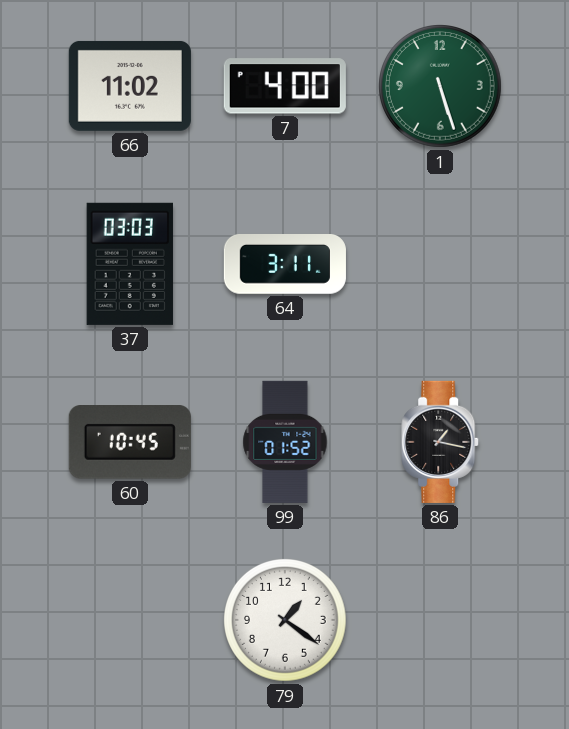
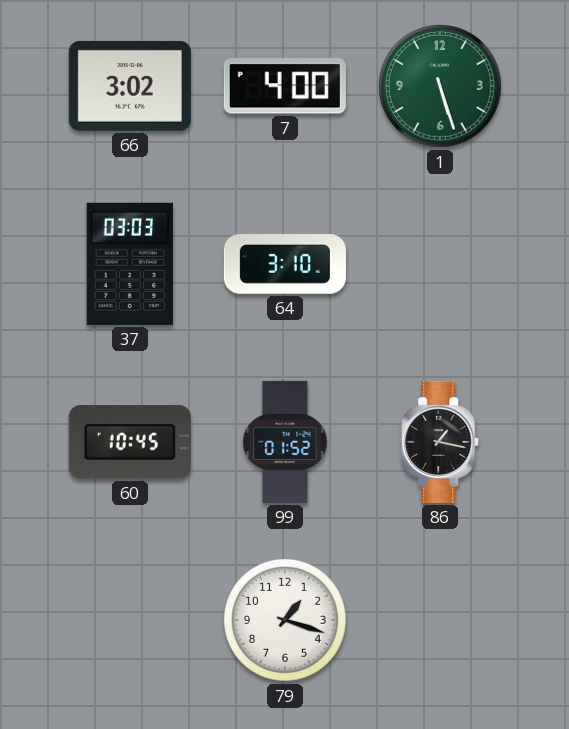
66: 11:02 -> 3:02 (130, 86)
64: 3:11 -> 3:10 (285, 265)
79: 1:21 -> 1:18 (286, 621)
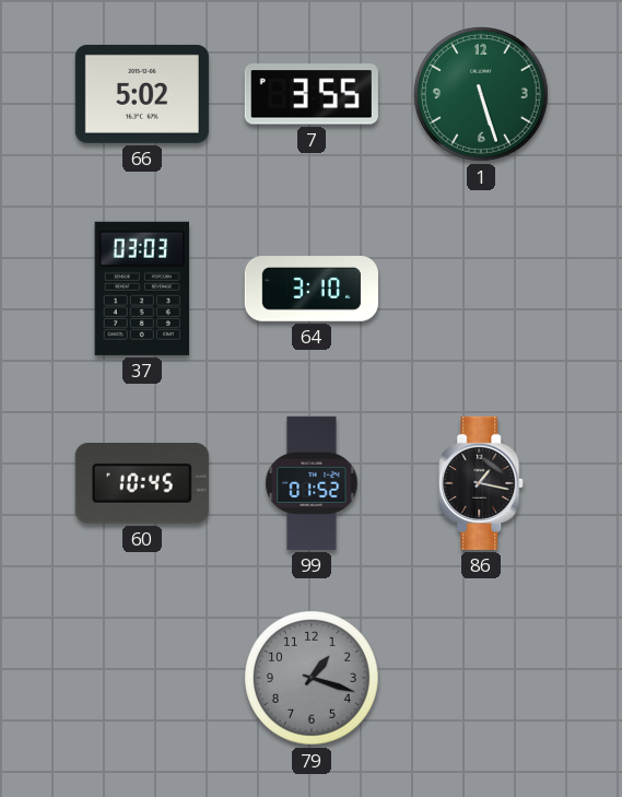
66: 3:02 -> 5:02 (142, 94)
7: 4:00 -> 3:55 (312, 94)
79 dial: white -> grey (313, 679)
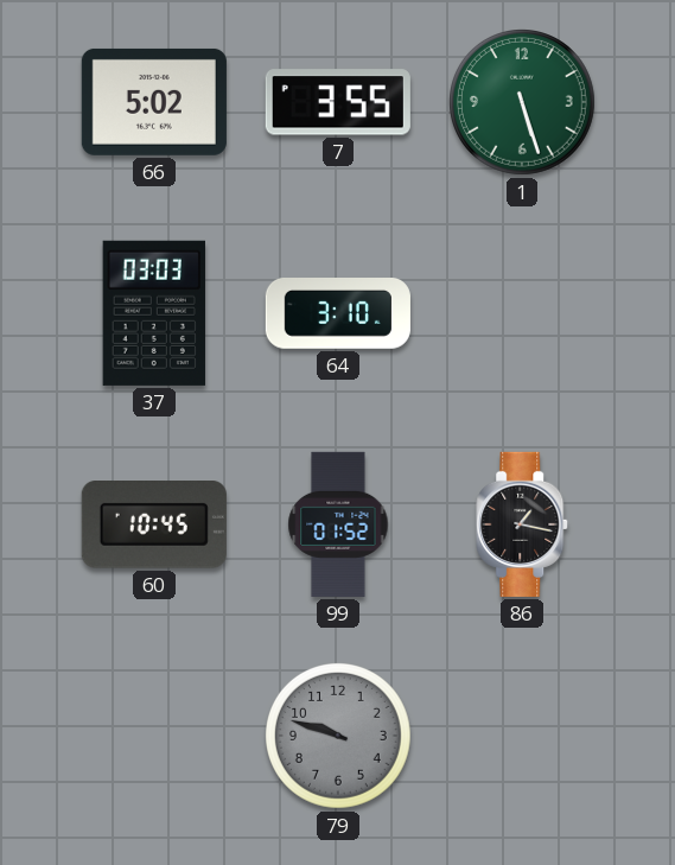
79: 1:18 -> 9:48 (339, 737)
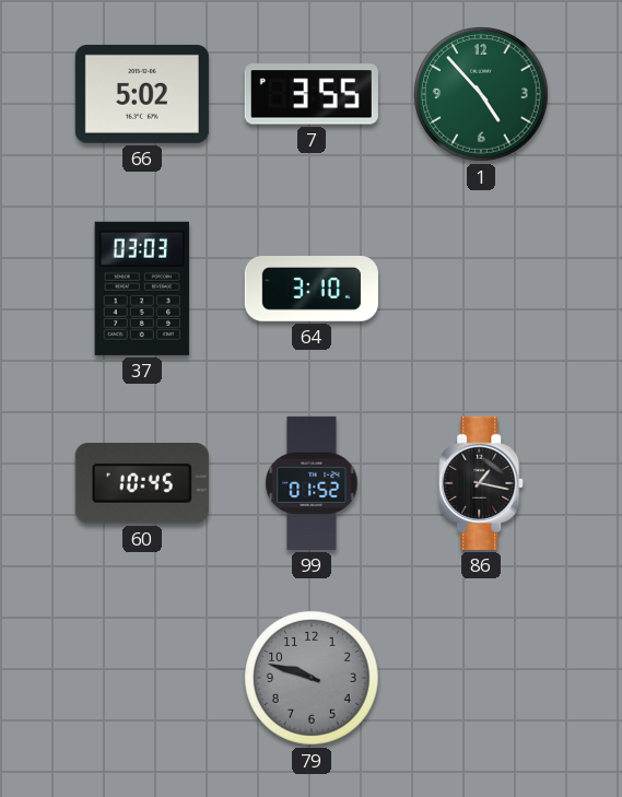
1: 5:27 -> 4:53 (482, 95)
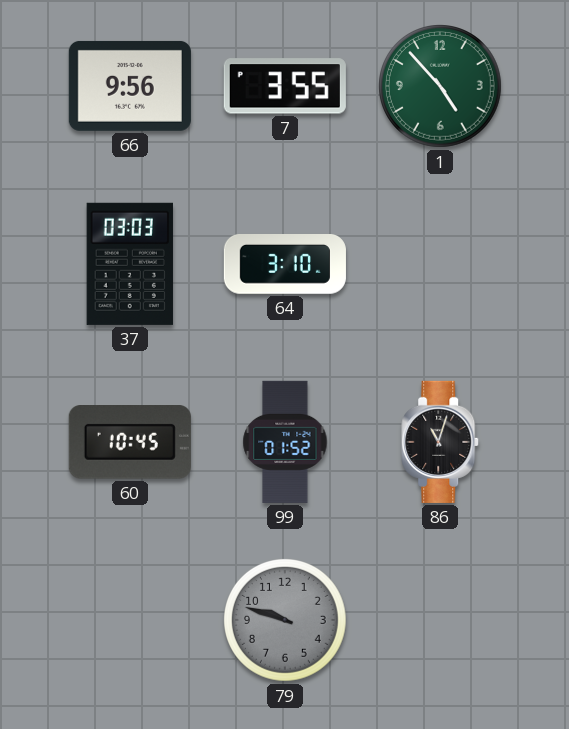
66: 5:02 -> 9:56 (130, 86)
86: 1:17 -> 11:03 (441, 442)
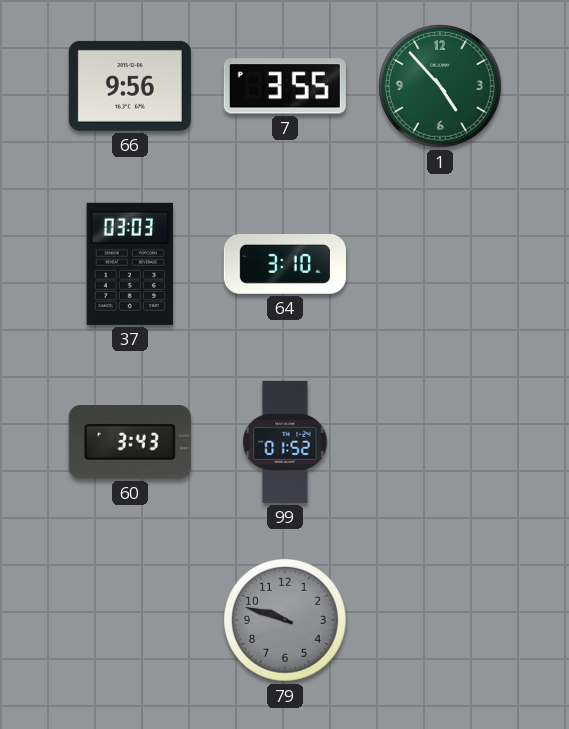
60: 10:45 -> 3:43 (130, 443)
86: 11:03 -> none (441, 442)
